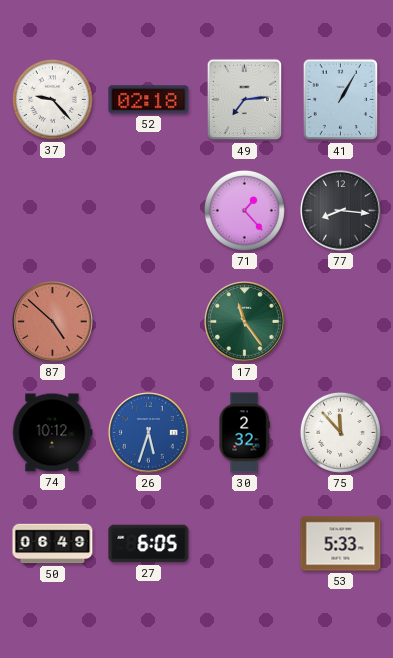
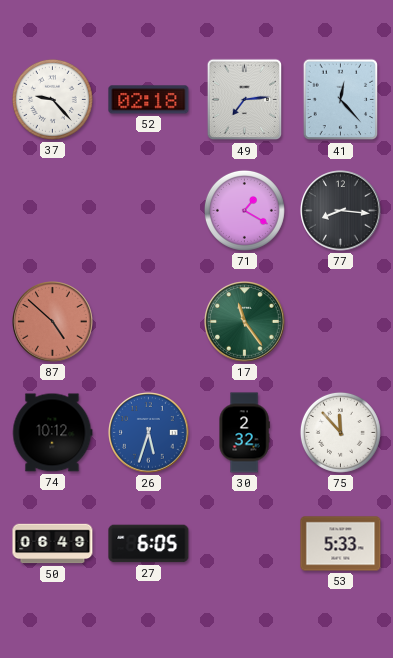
41: 1:05 -> 12:23 (341, 100)
71: 1:23 -> 1:20 (244, 210)
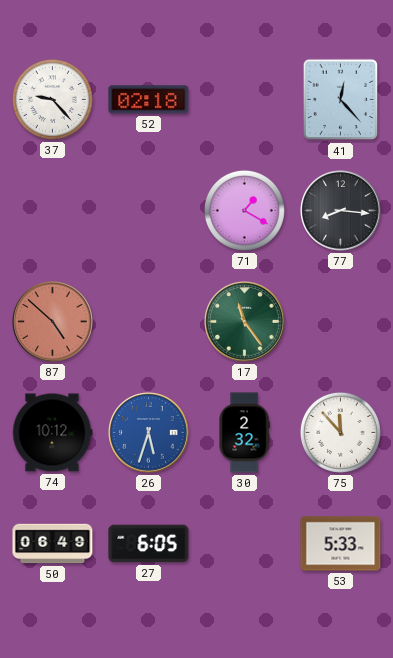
49: 7:14 -> none (245, 100)
